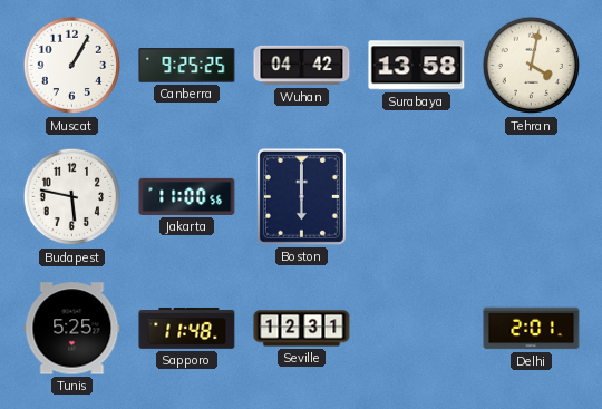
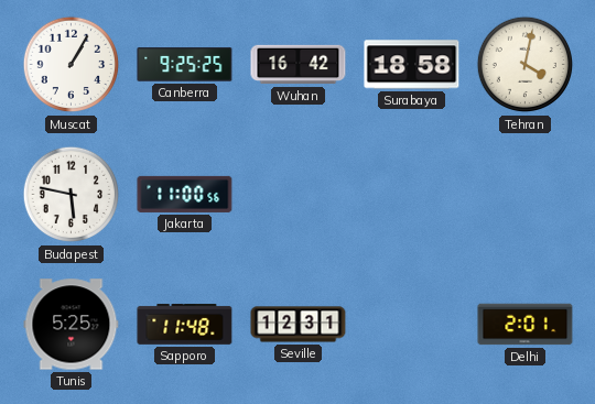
Wuhan: 04:42 -> 16:42 (299, 65)
Surabaya: 13:58 -> 18:58 (412, 65)
Boston: 6:00 -> none (301, 196)
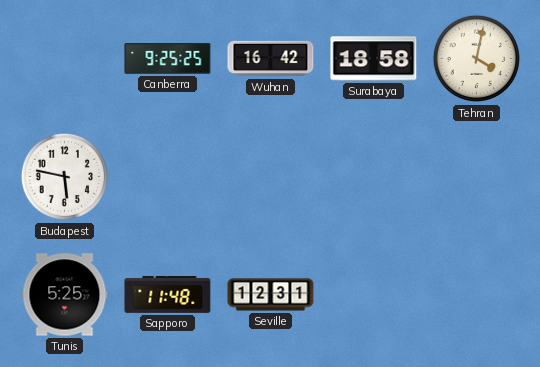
Muscat: 1:05 -> none (72, 65)
Jakarta: 11:00 -> none (185, 194)
Delhi: 2:01 -> none (526, 325)
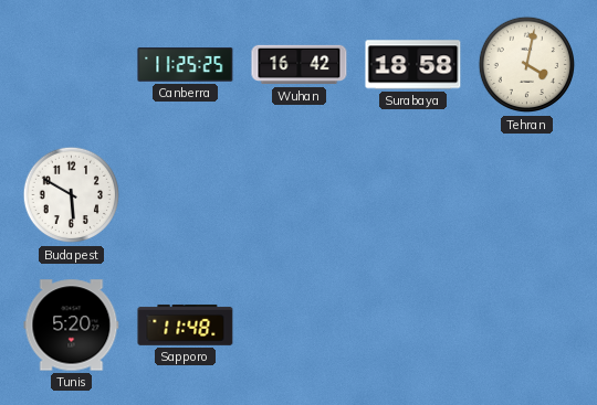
Canberra: 9:25 -> 11:25 (186, 65)
Budapest: 5:47 -> 5:50 (72, 195)
Tunis: 5:25 -> 5:20 (72, 326)
Seville: 12:31 -> none (271, 295)
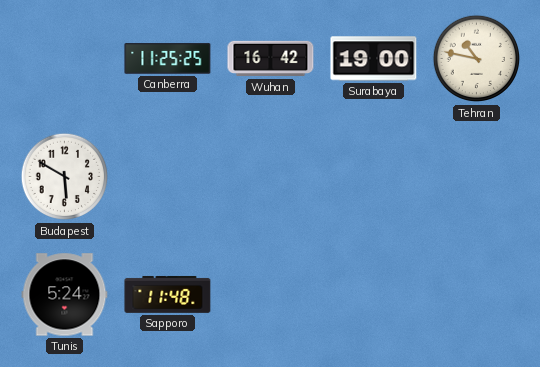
Surabaya: 18:58 -> 19:00 (374, 59)
Tehran: 4:02 -> 10:47 (477, 59)
Tunis: 5:20 -> 5:24 (65, 295)
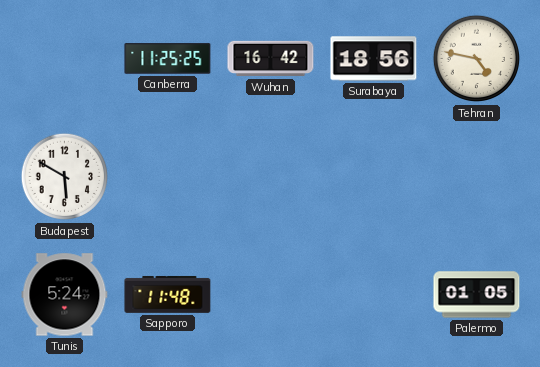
Surabaya: 19:00 -> 18:56 (374, 59)
Tehran: 10:47 -> 4:47 (477, 59)
Palermo: none -> 01:05 (477, 295)
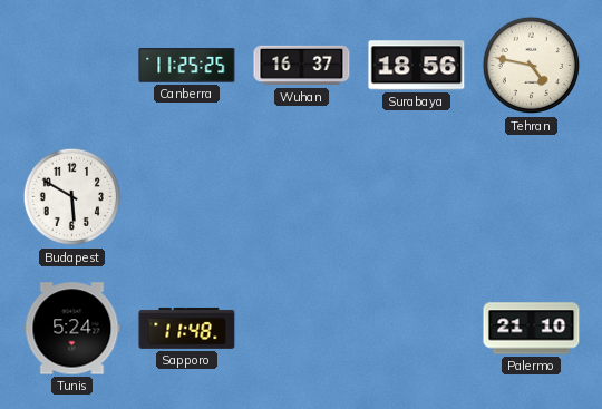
Wuhan: 16:42 -> 16:37 (302, 66)
Palermo: 01:05 -> 21:10 (532, 329)
